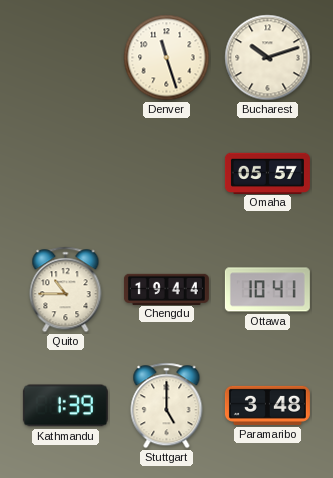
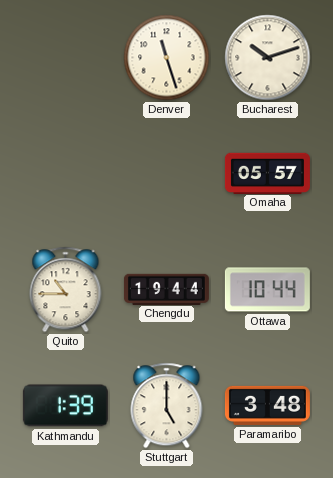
Ottawa: 10:41 -> 10:44 (267, 290)
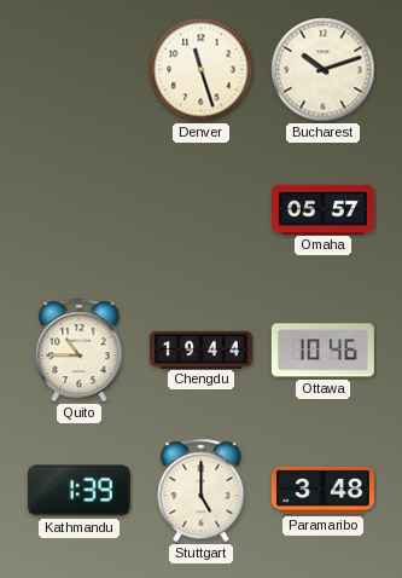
Ottawa: 10:44 -> 10:46 (322, 351)
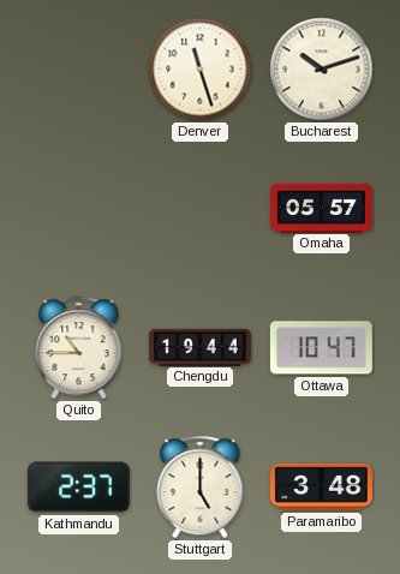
Ottawa: 10:46 -> 10:47 (321, 348)
Kathmandu: 1:39 -> 2:37 (78, 488)
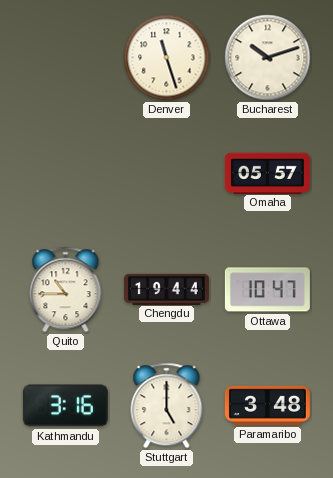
Kathmandu: 2:37 -> 3:16 (65, 406)
